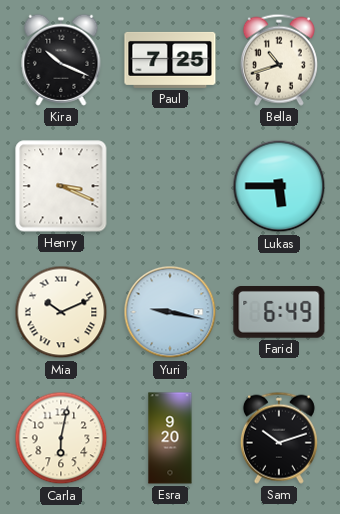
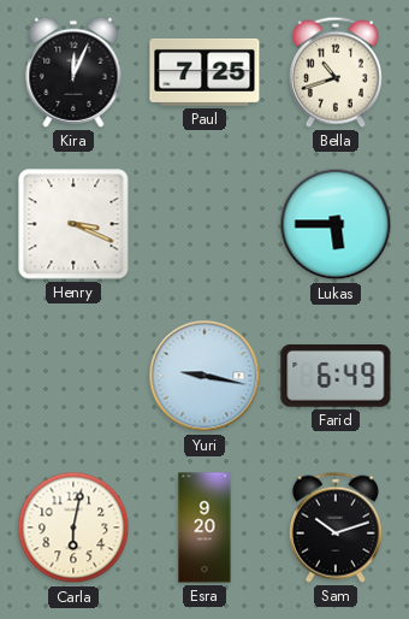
Kira: 10:19 -> 12:04 (73, 72)
Mia: 10:11 -> none (61, 312)
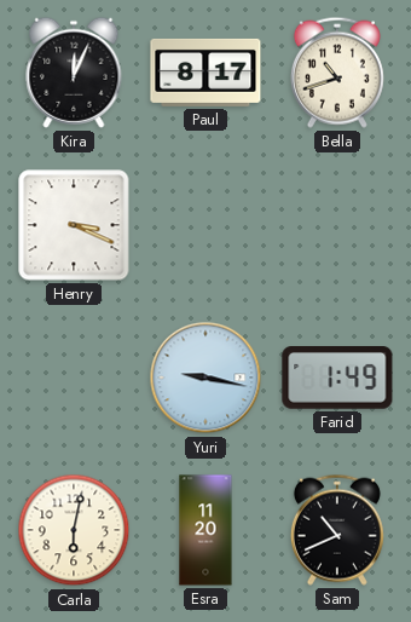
Paul: 7:25 -> 8:17 (205, 73)
Lukas: 5:45 -> none (336, 224)
Farid: 6:49 -> 1:49 (337, 379)
Esra: 9:20 -> 11:20 (205, 530)
Sam: 10:12 -> 10:41 (337, 530)
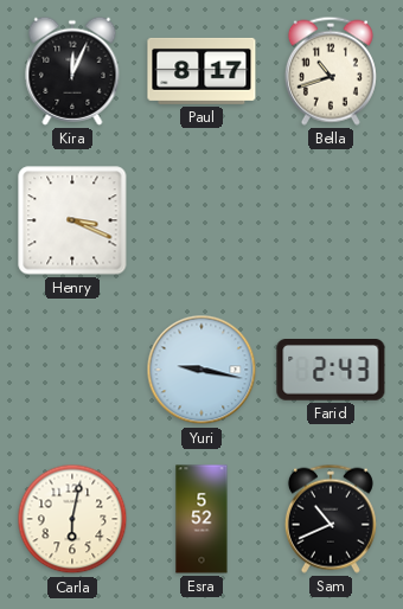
Farid: 1:49 -> 2:43 (331, 371)
Esra: 11:20 -> 5:52 (201, 519)
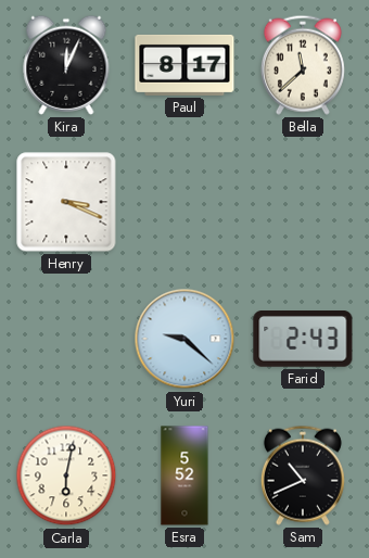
Bella: 10:42 -> 11:38 (303, 65)
Yuri: 9:17 -> 9:22 (184, 339)
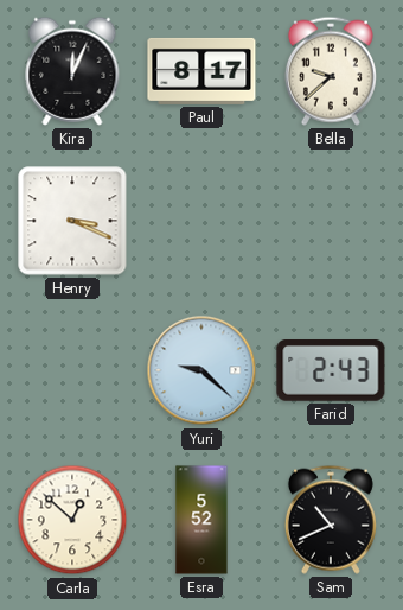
Bella: 11:38 -> 9:38 (331, 71)
Carla: 6:02 -> 12:52 (72, 520)
